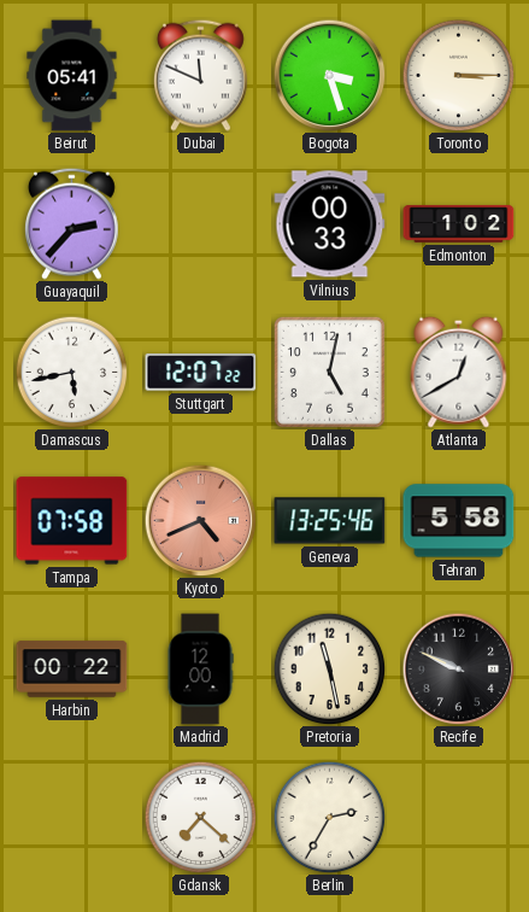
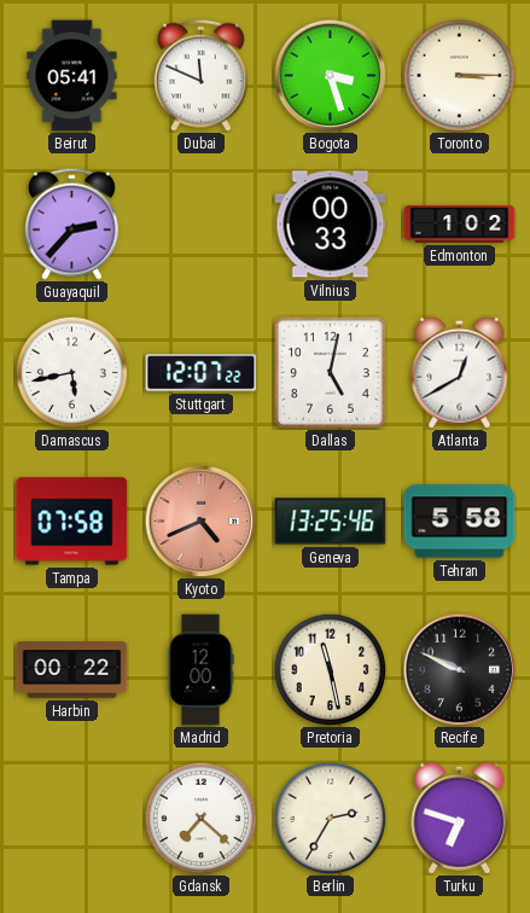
Turku: none -> 6:48 (460, 818)
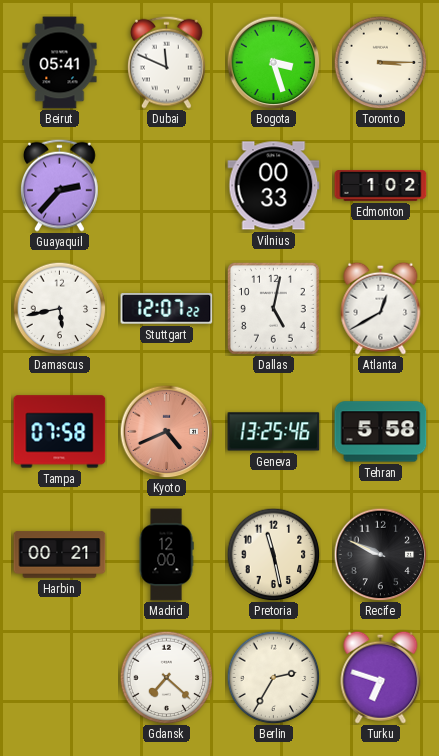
Harbin: 00:22 -> 00:21 (60, 555)
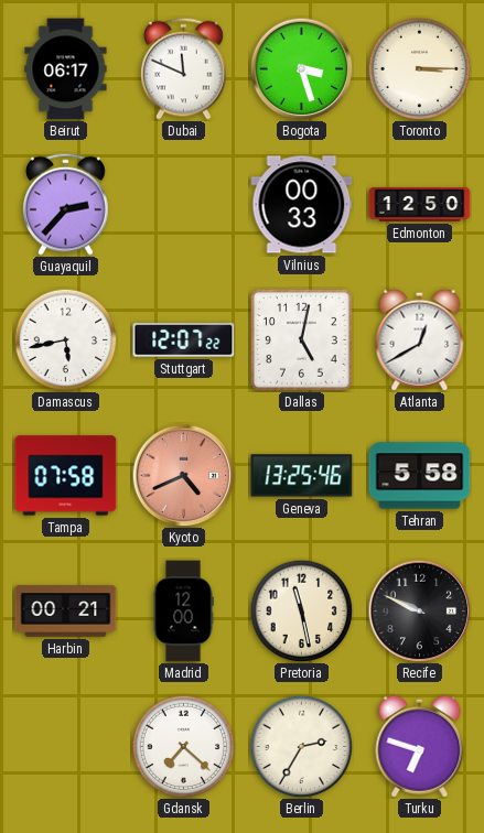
Beirut: 05:41 -> 06:17 (66, 69)
Edmonton: 1:02 -> 12:50 (420, 205)
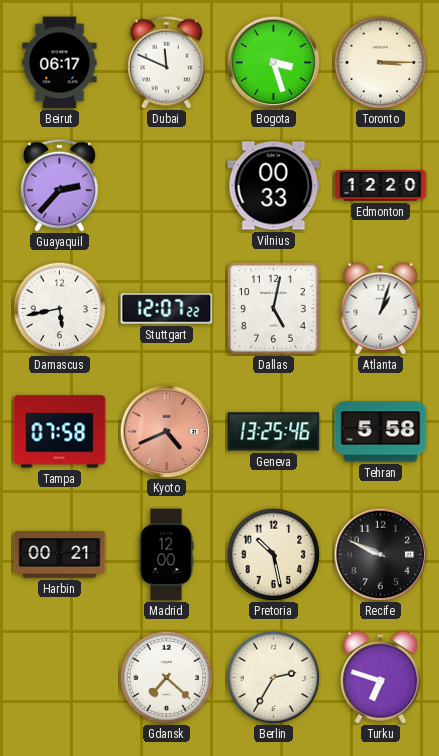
Edmonton: 12:50 -> 12:20 (381, 186)
Atlanta: 12:40 -> 1:03 (381, 308)
Pretoria: 11:28 -> 10:28 (273, 554)
